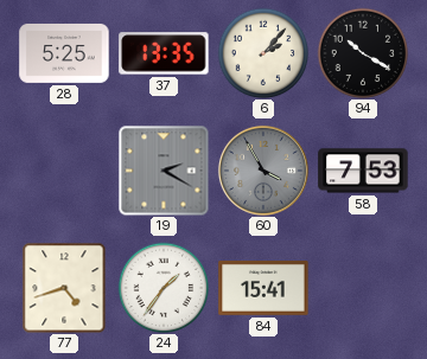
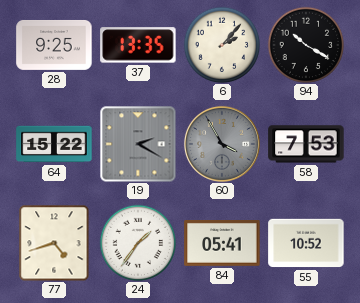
28: 5:25 -> 9:25 (54, 45)
64: none -> 15:22 (54, 144)
84: 15:41 -> 05:41 (222, 244)
55: none -> 10:52 (306, 243)
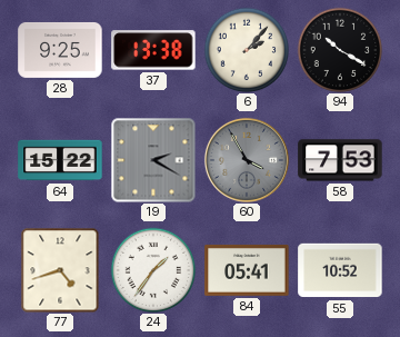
37: 13:35 -> 13:38 (153, 50)
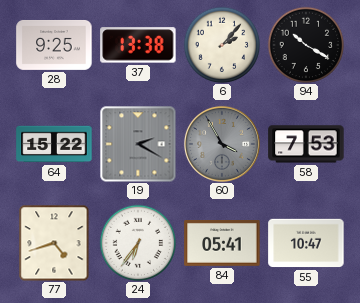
24: 1:36 -> 6:36 (138, 243)
55: 10:52 -> 10:47 (306, 243)
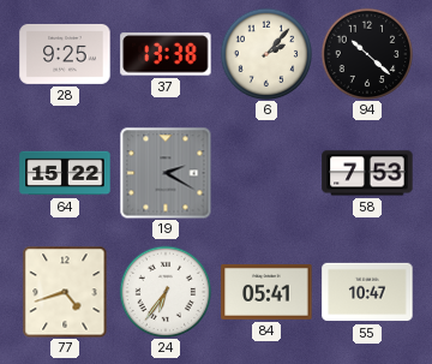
94: 10:20 -> 10:22 (367, 54)
60: 3:55 -> none (222, 144)
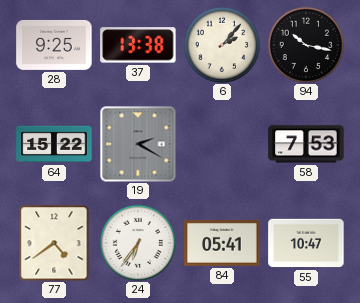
94: 10:22 -> 10:17 (306, 45)
77: 4:42 -> 4:39 (54, 243)
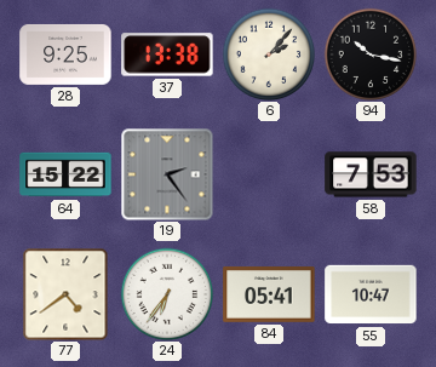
19: 2:20 -> 2:24 (167, 174)
